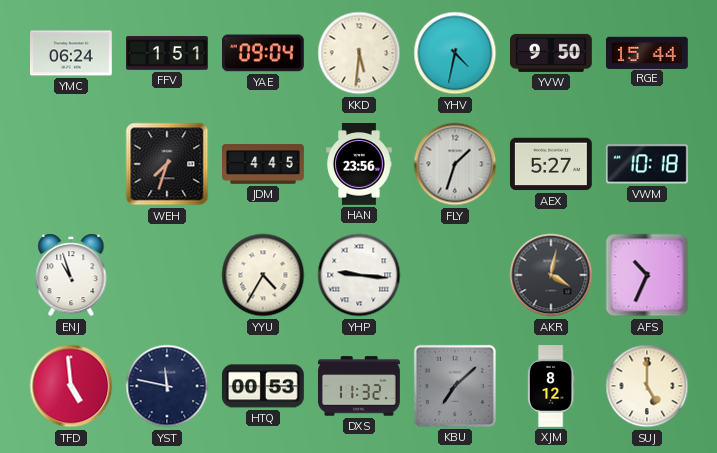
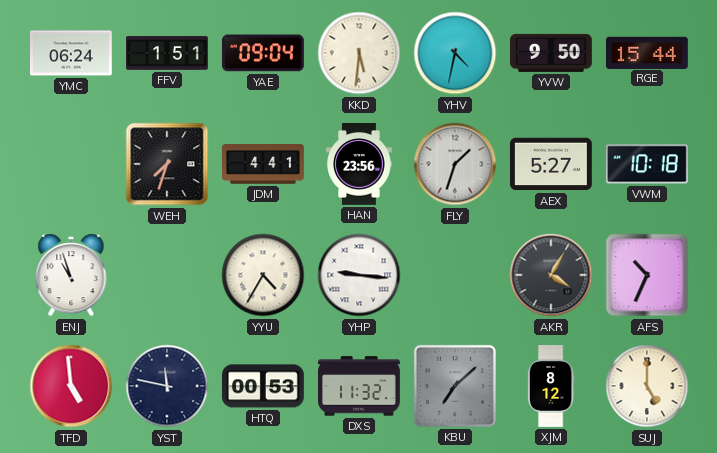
JDM: 4:45 -> 4:41 (264, 164)
AKR: 4:02 -> 4:05 (551, 275)
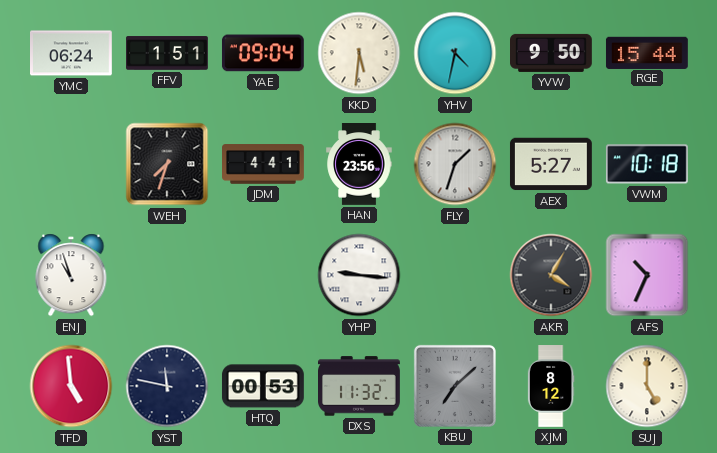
YYU: 4:35 -> none (263, 275)
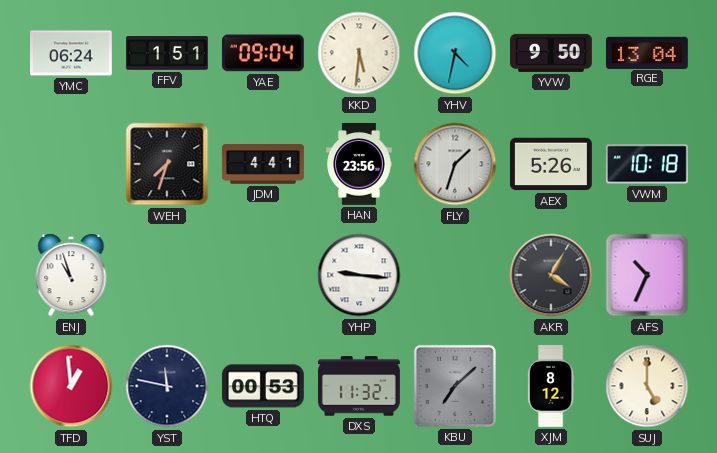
RGE: 15:44 -> 13:04 (647, 52)
AEX: 5:27 -> 5:26 (551, 164)
TFD: 4:59 -> 12:59 (71, 386)
